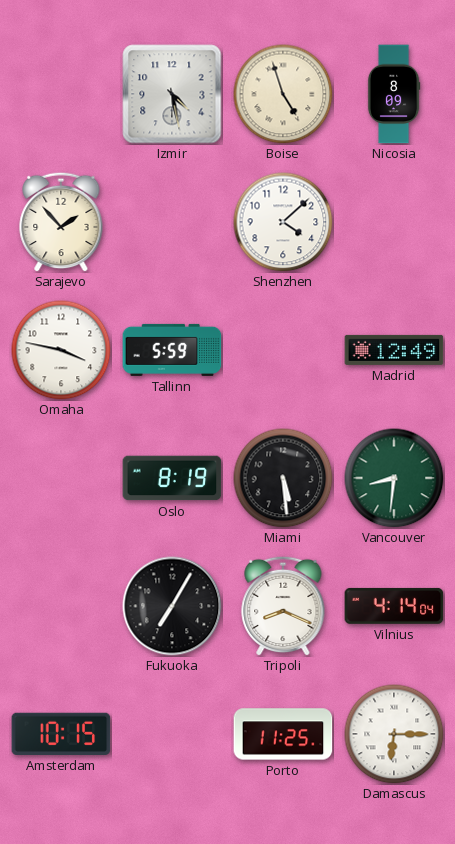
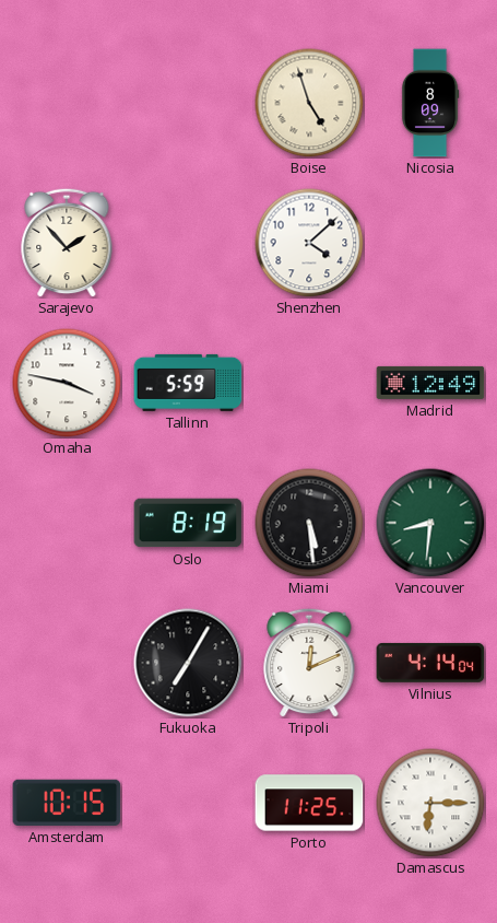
Izmir: 4:28 -> none (172, 94)
Tripoli: 8:19 -> 12:11 (309, 663)
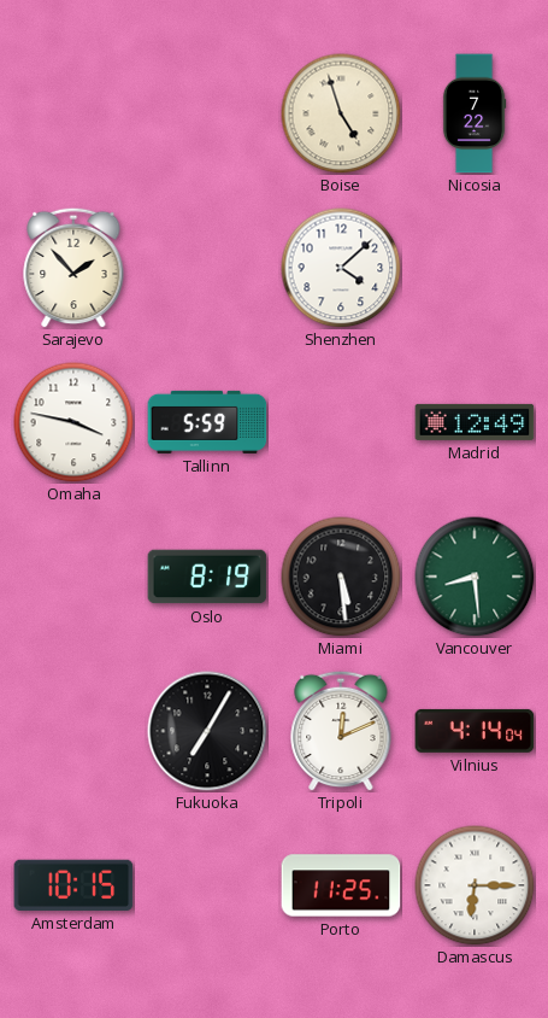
Nicosia: 8:09 -> 7:22 (475, 113)
Vancouver: 8:31 -> 8:29 (475, 577)
